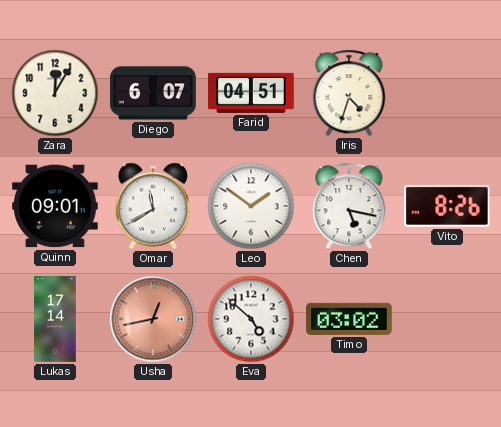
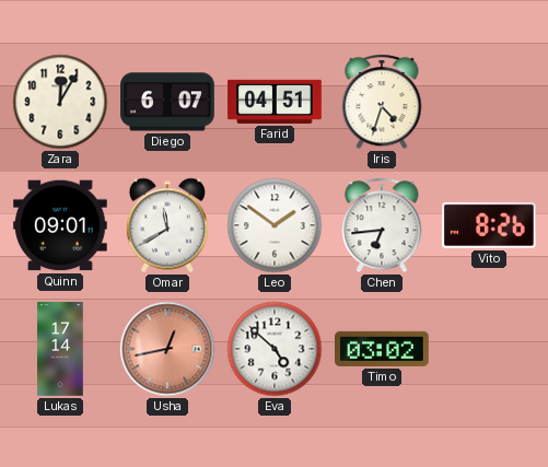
Chen: 5:17 -> 6:44 (382, 225)
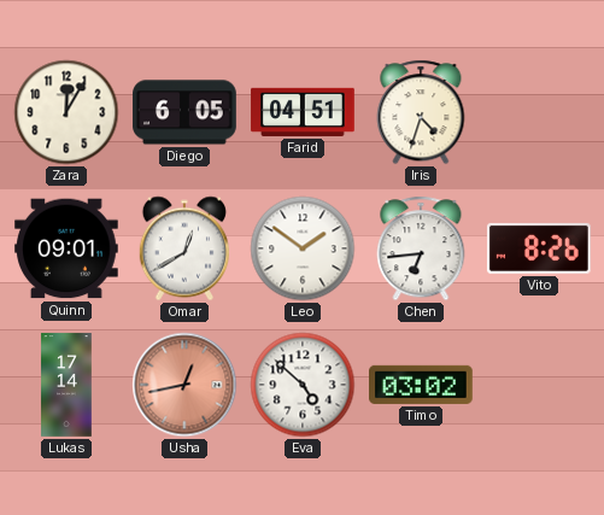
Diego: 6:07 -> 6:05 (184, 112)
Omar: 11:40 -> 12:40 (183, 248)
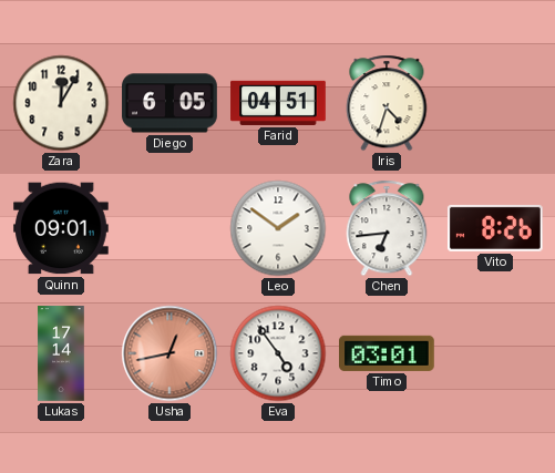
Omar: 12:40 -> none (183, 248)
Eva: 4:52 -> 4:54 (278, 353)
Timo: 03:02 -> 03:01 (388, 353)
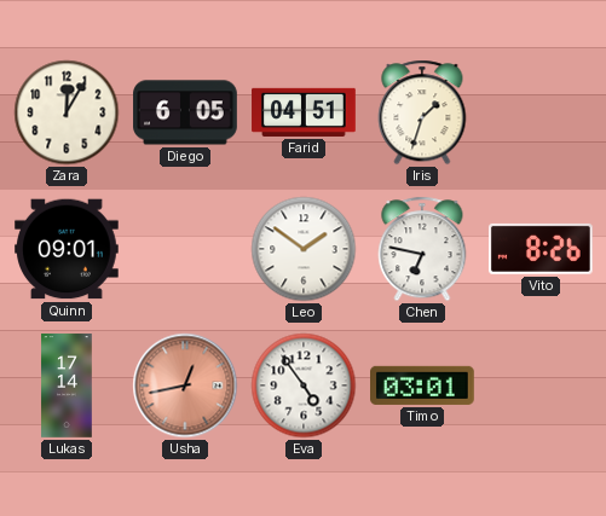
Iris: 4:33 -> 1:33 (422, 112)
Chen: 6:44 -> 6:47 (422, 249)
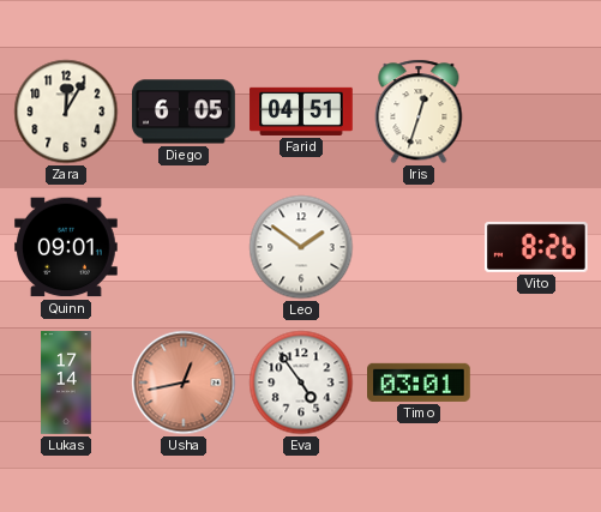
Iris: 1:33 -> 12:33 (419, 112)
Chen: 6:47 -> none (422, 249)
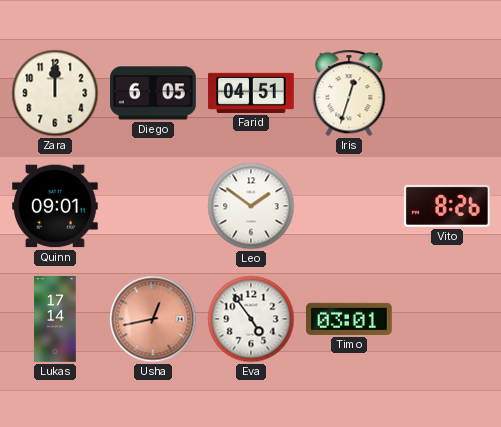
Zara: 12:05 -> 12:00 (55, 93)
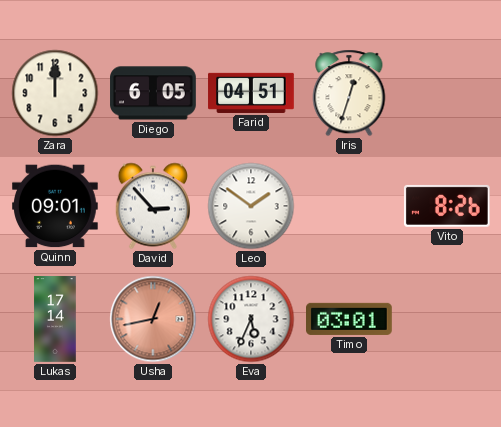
David: none -> 2:53 (152, 206)
Eva: 4:54 -> 5:34 (251, 319)
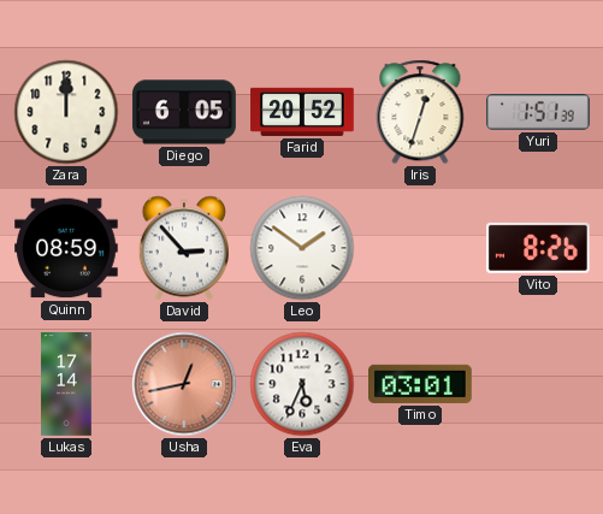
Farid: 04:51 -> 20:52 (302, 112)
Yuri: none -> 1:51 (539, 112)
Quinn: 09:01 -> 08:59 (67, 248)
